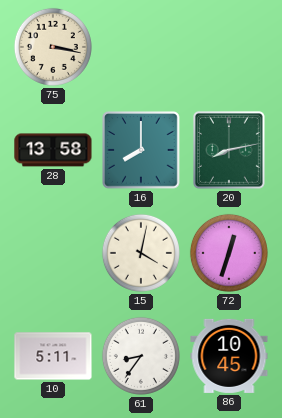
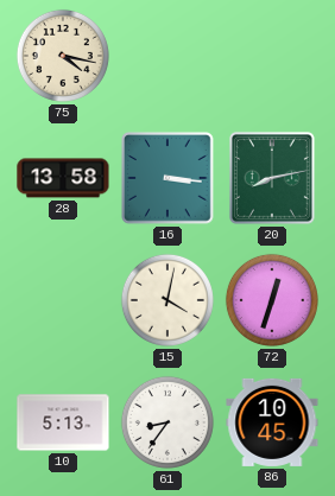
75: 3:17 -> 4:17 (63, 56)
16: 8:00 -> 3:16 (169, 179)
10: 5:11 -> 5:13 (63, 422)
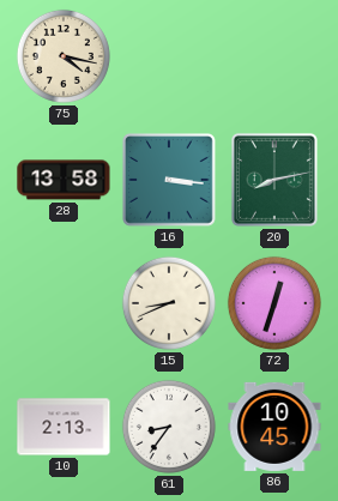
15: 4:02 -> 8:41 (169, 303)
10: 5:13 -> 2:13 (64, 427)
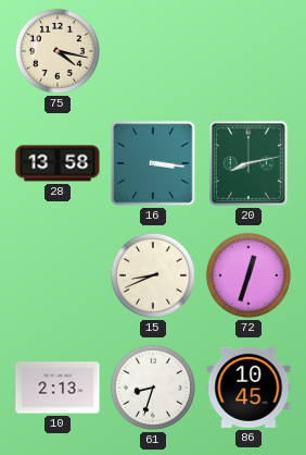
61: 8:36 -> 8:33 (153, 388)
